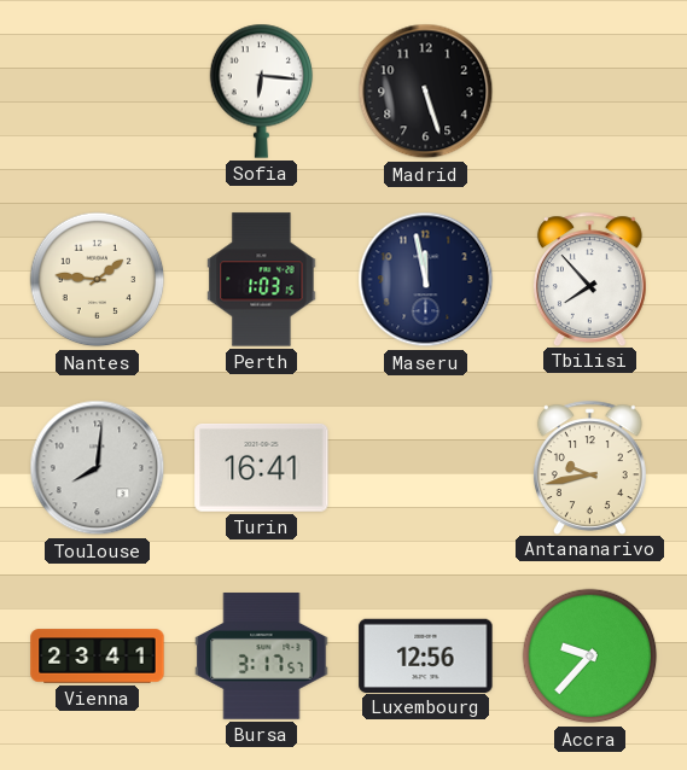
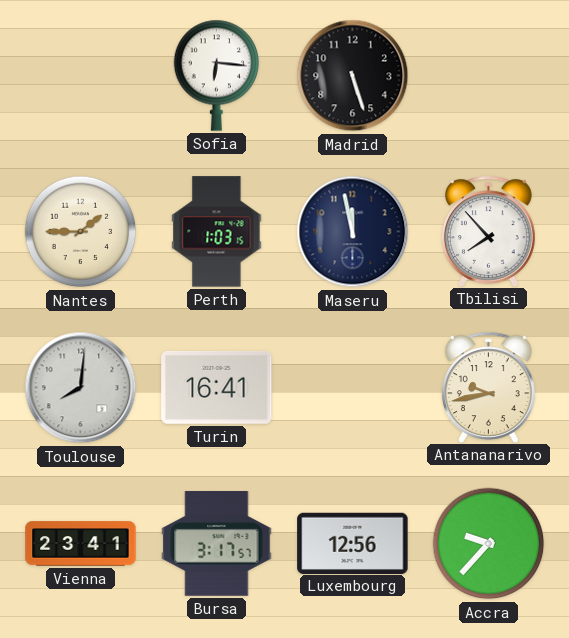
Nantes: 1:46 -> 1:45 (81, 232)
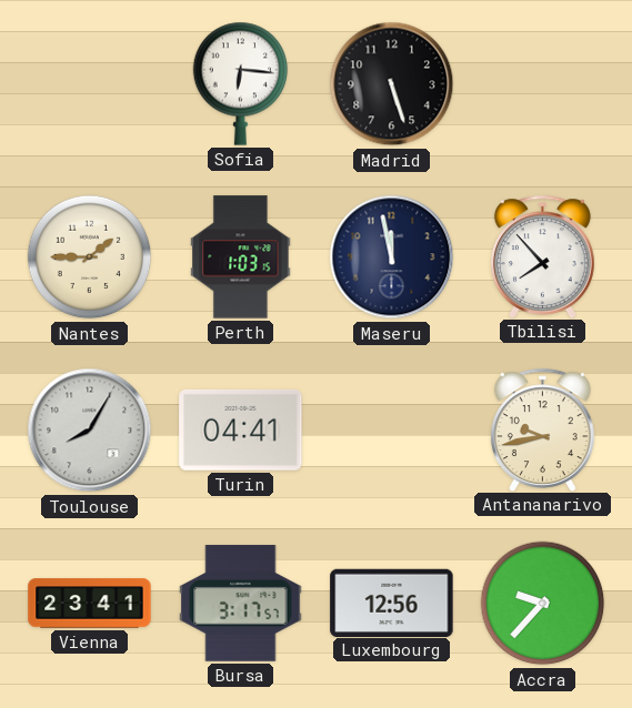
Toulouse: 8:01 -> 8:05 (90, 431)
Turin: 16:41 -> 04:41 (241, 429)
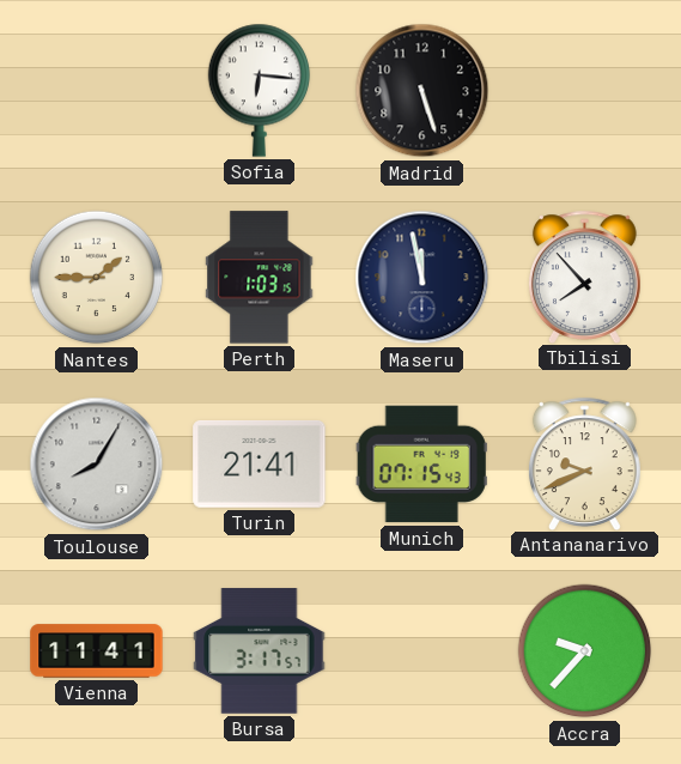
Turin: 04:41 -> 21:41 (260, 463)
Munich: none -> 07:15 (421, 465)
Antananarivo: 9:43 -> 9:41 (584, 463)
Vienna: 23:41 -> 11:41 (97, 651)
Luxembourg: 12:56 -> none (392, 603)
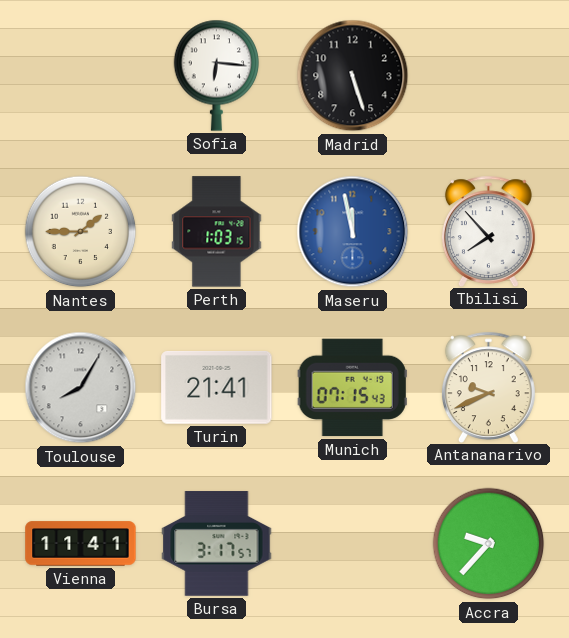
Maseru dial: navy -> blue (353, 232)
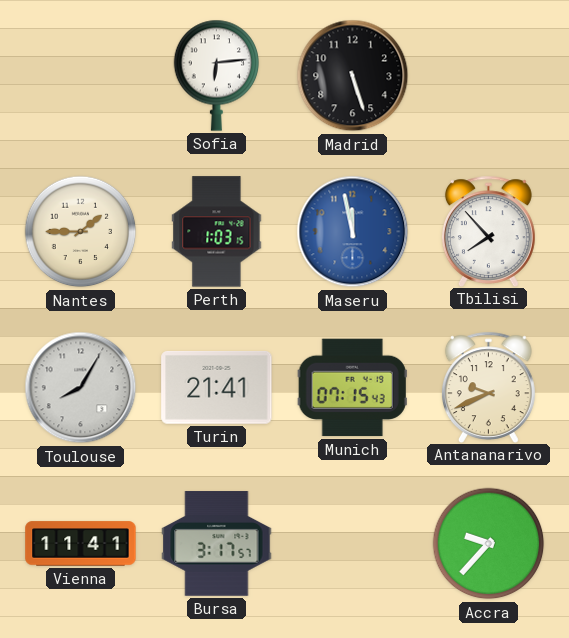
Sofia: 6:16 -> 6:14 (217, 75)
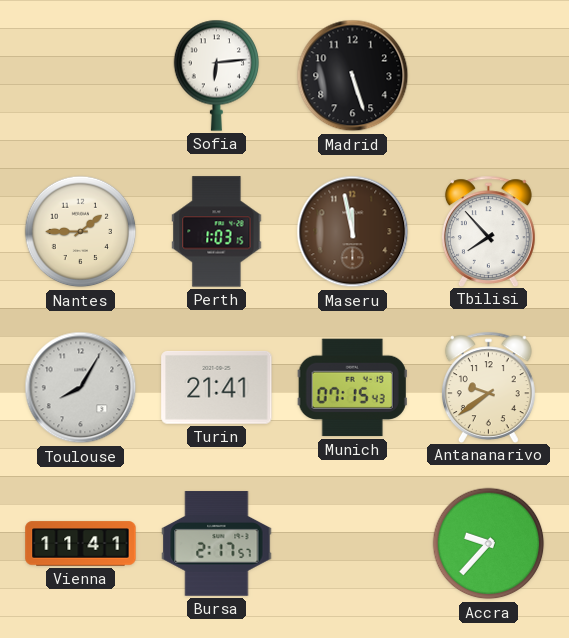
Maseru dial: blue -> brown (353, 232)
Antananarivo: 9:41 -> 9:39 (488, 387)
Bursa: 3:17 -> 2:17 (217, 544)
